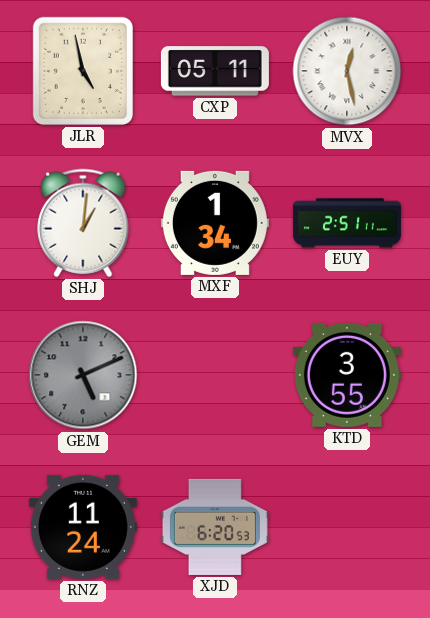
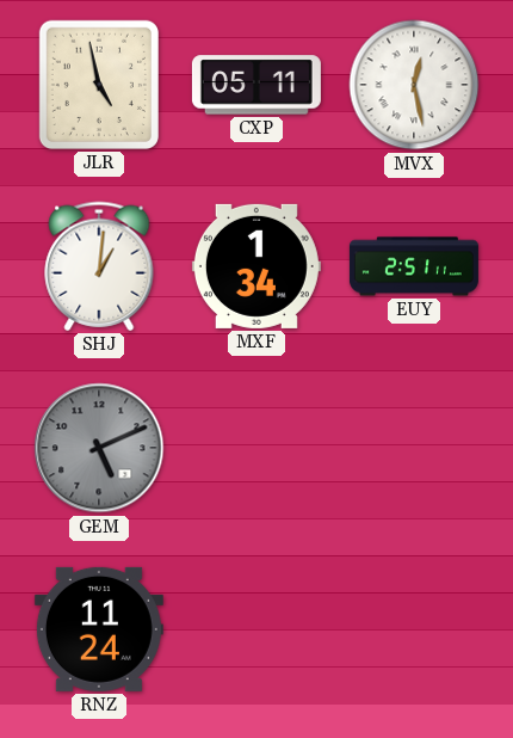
KTD: 3:55 -> none (347, 375)
XJD: 6:20 -> none (215, 527)
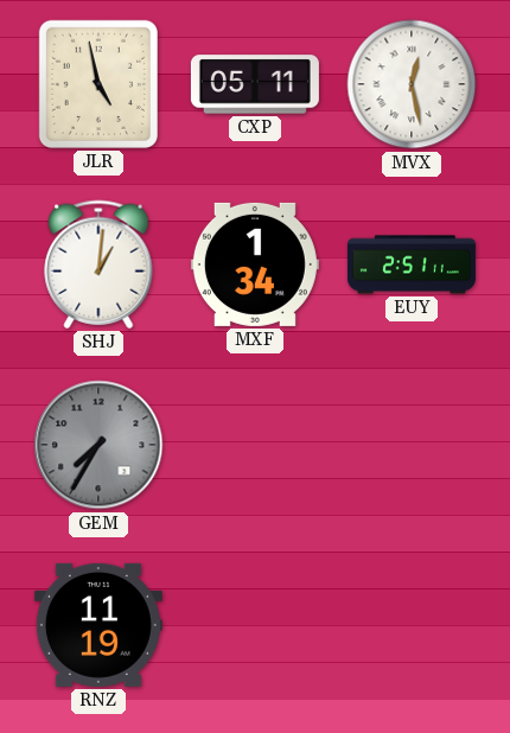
GEM: 5:11 -> 7:35 (98, 445)
RNZ: 11:24 -> 11:19 (98, 625)
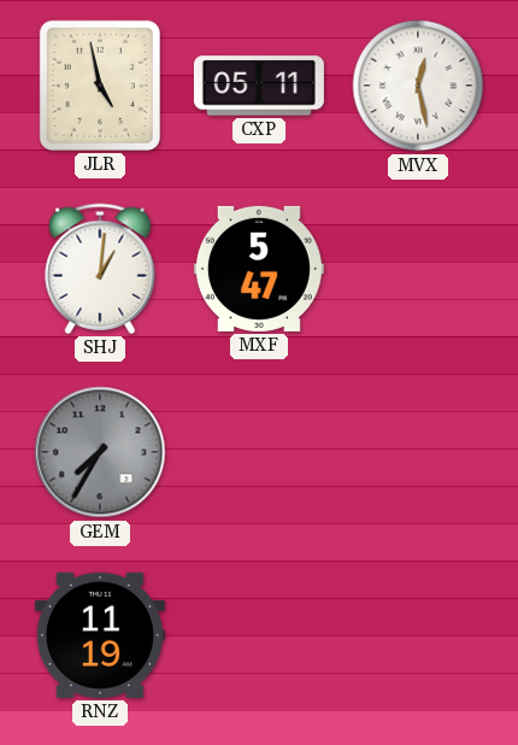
MXF: 1:34 -> 5:47 (259, 269)
EUY: 2:51 -> none (412, 264)
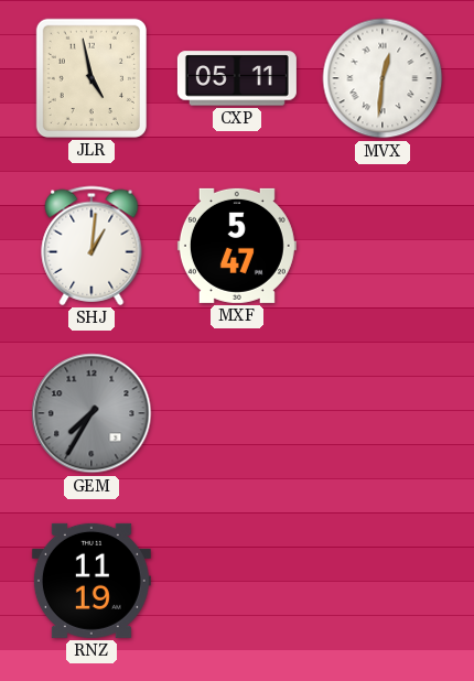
MVX: 12:28 -> 12:31 (383, 78)
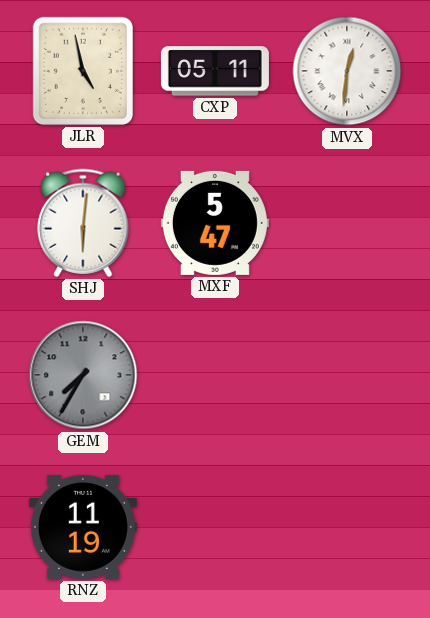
SHJ: 1:01 -> 6:01 (83, 223)
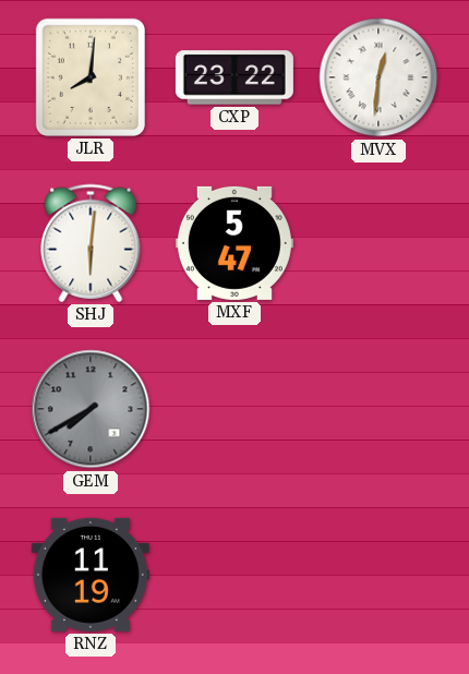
JLR: 4:58 -> 8:01 (91, 77)
CXP: 05:11 -> 23:22 (234, 77)
GEM: 7:35 -> 7:40 (91, 409)
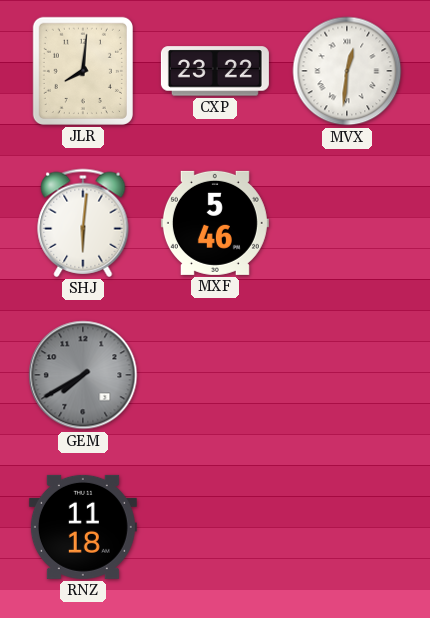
MXF: 5:47 -> 5:46 (215, 223)
RNZ: 11:19 -> 11:18 (83, 527)
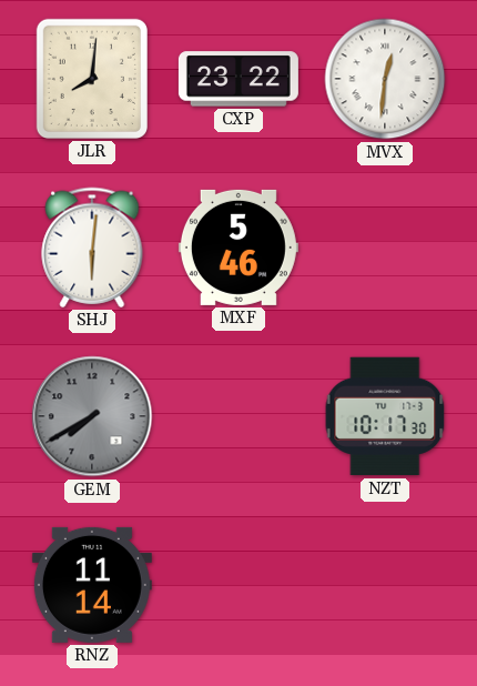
NZT: none -> 10:17 (385, 416)
RNZ: 11:18 -> 11:14 (92, 585)
